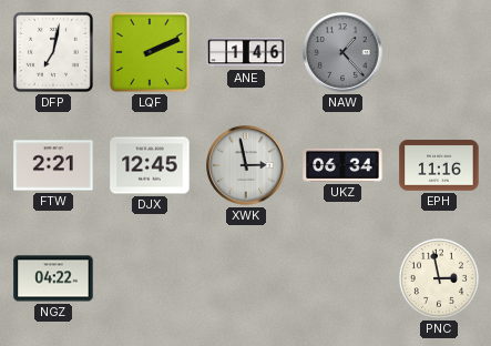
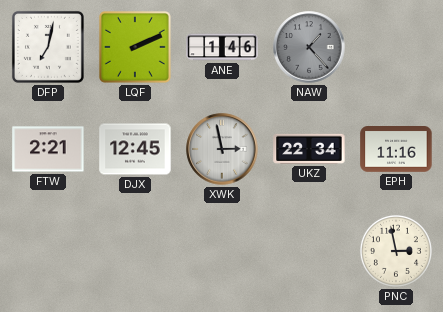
UKZ: 06:34 -> 22:34 (309, 149)
NGZ: 04:22 -> none (53, 278)
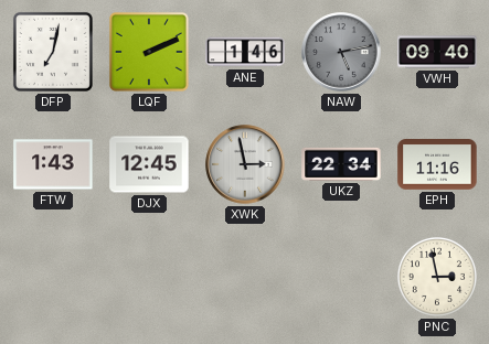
NAW: 1:23 -> 5:13 (341, 52)
VWH: none -> 09:40 (437, 52)
FTW: 2:21 -> 1:43 (53, 164)
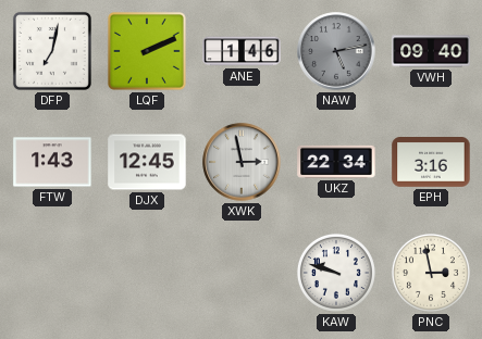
EPH: 11:16 -> 3:16 (431, 163)
KAW: none -> 9:48 (336, 273)
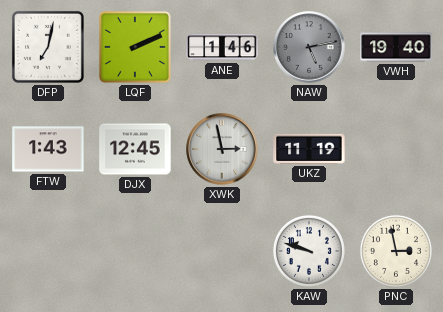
VWH: 09:40 -> 19:40 (396, 47)
UKZ: 22:34 -> 11:19 (309, 149)
EPH: 3:16 -> none (431, 163)
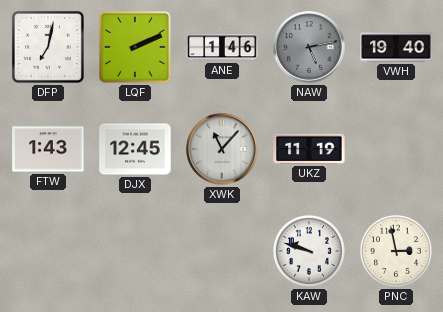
XWK: 2:58 -> 11:07 (222, 149)
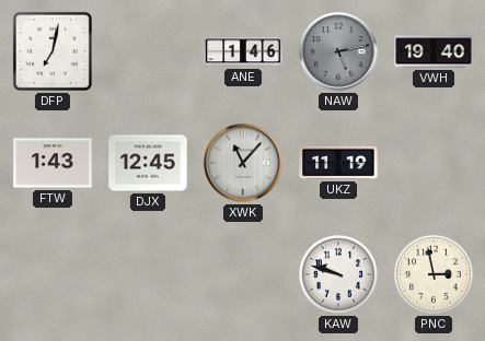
LQF: 2:11 -> none (135, 47)
